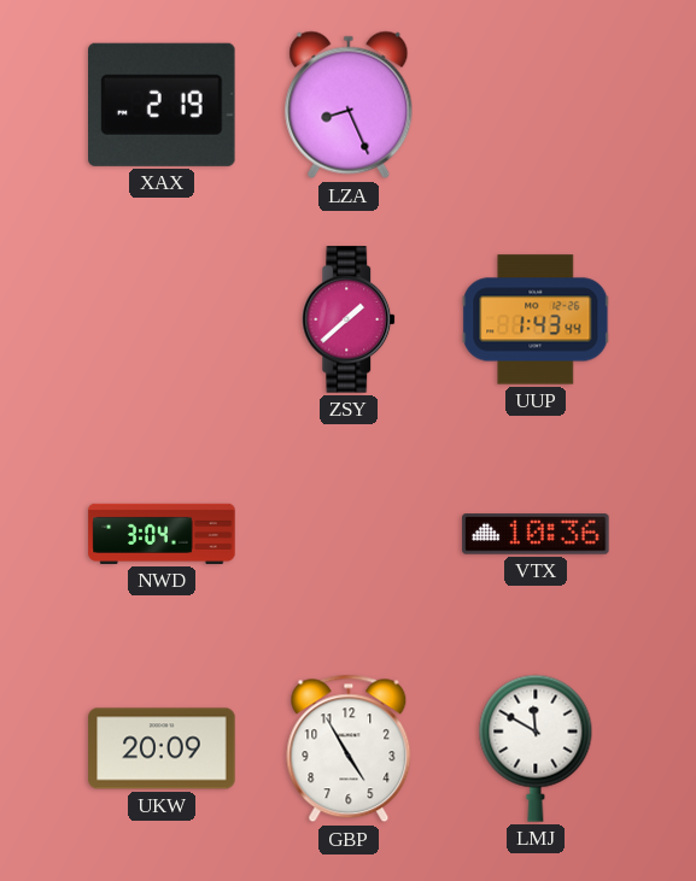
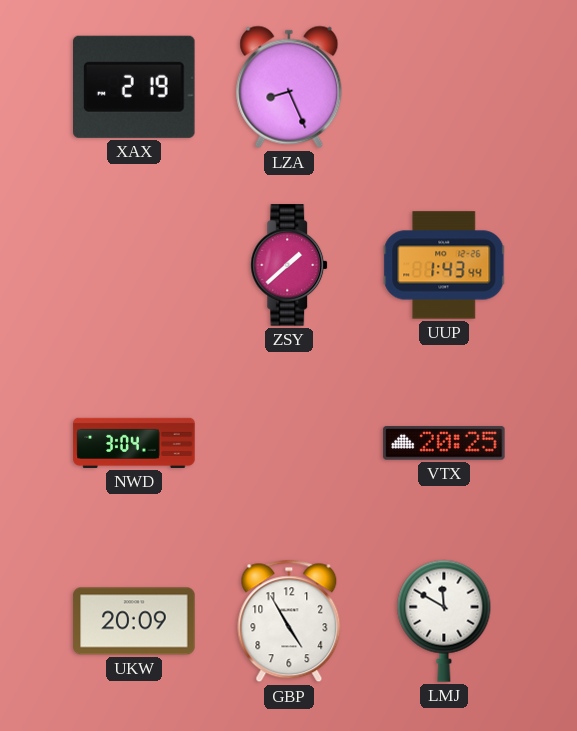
VTX: 10:36 -> 20:25 (444, 443)
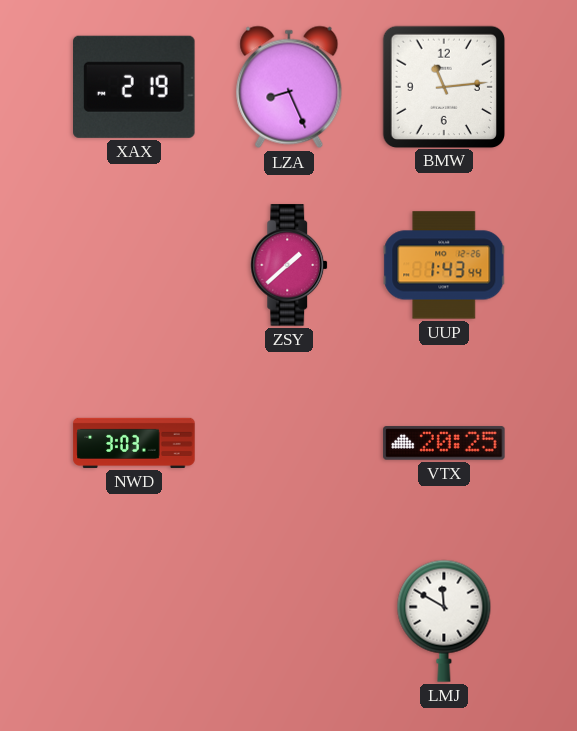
BMW: none -> 11:14 (443, 86)
NWD: 3:04 -> 3:03 (134, 443)
UKW: 20:09 -> none (134, 621)
GBP: 4:55 -> none (289, 621)
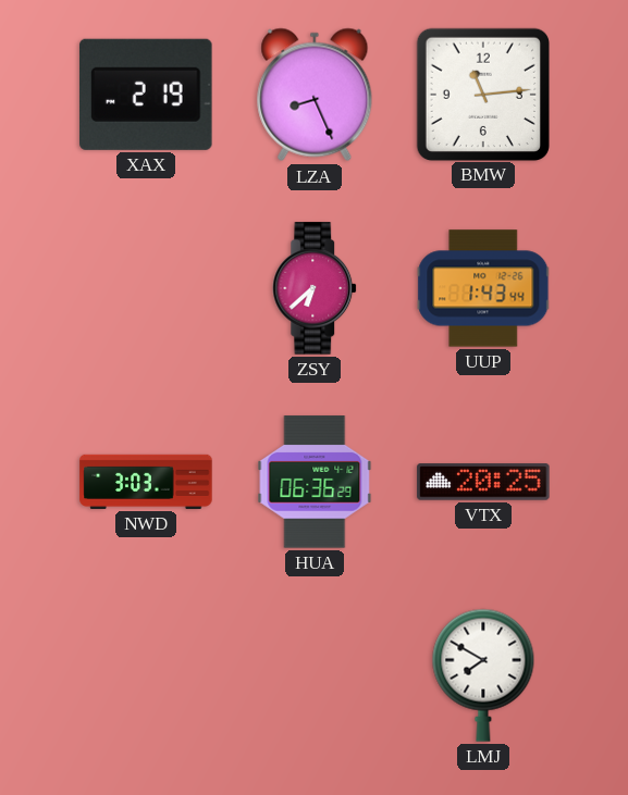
ZSY: 1:38 -> 6:38 (316, 288)
HUA: none -> 06:36 (315, 482)
LMJ: 11:50 -> 7:50 (483, 675)
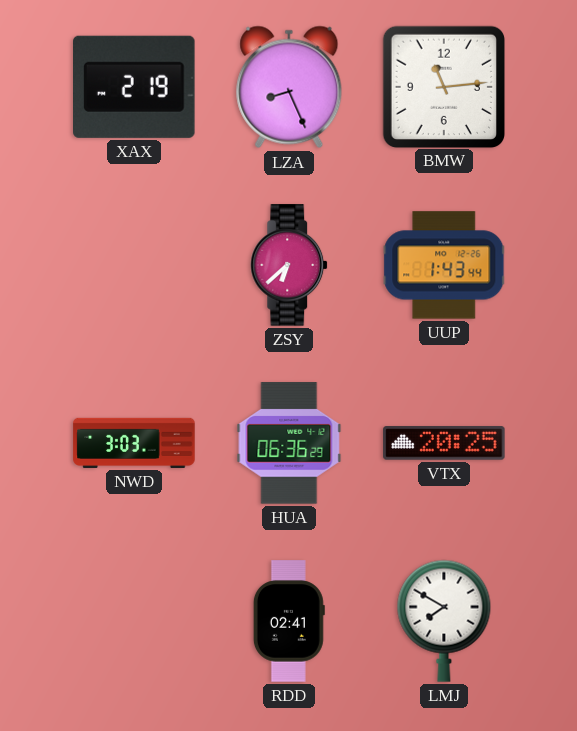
RDD: none -> 02:41 (289, 621)
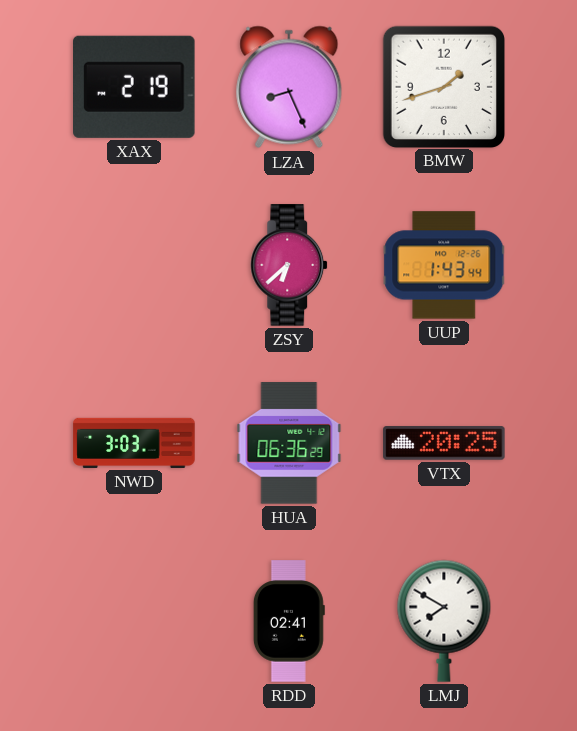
BMW: 11:14 -> 1:42 (443, 86)
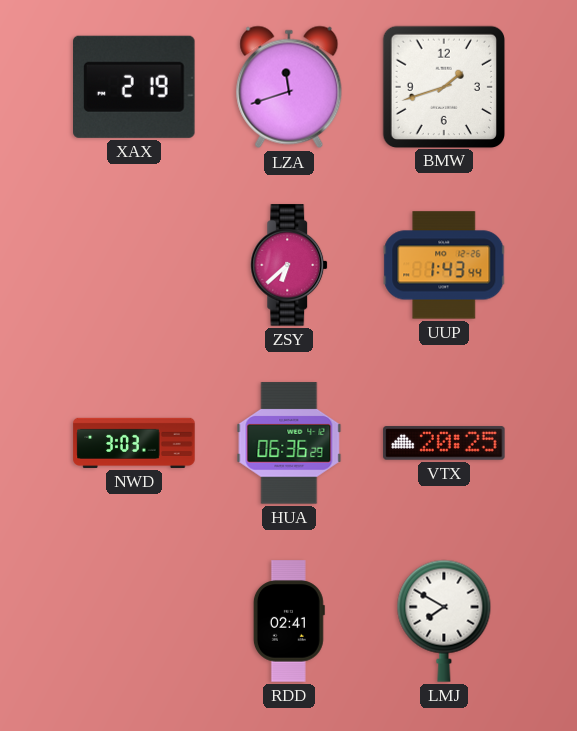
LZA: 8:26 -> 11:42 (289, 87)
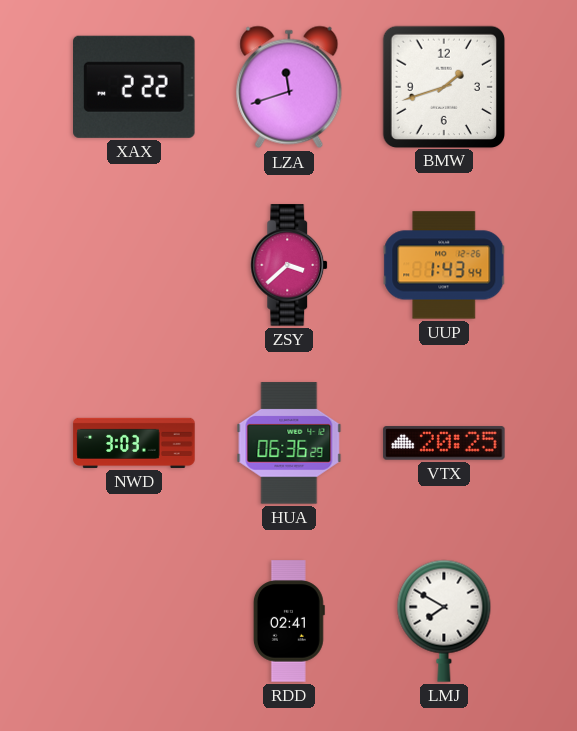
XAX: 2:19 -> 2:22 (135, 87)
ZSY: 6:38 -> 3:38 (290, 265)
